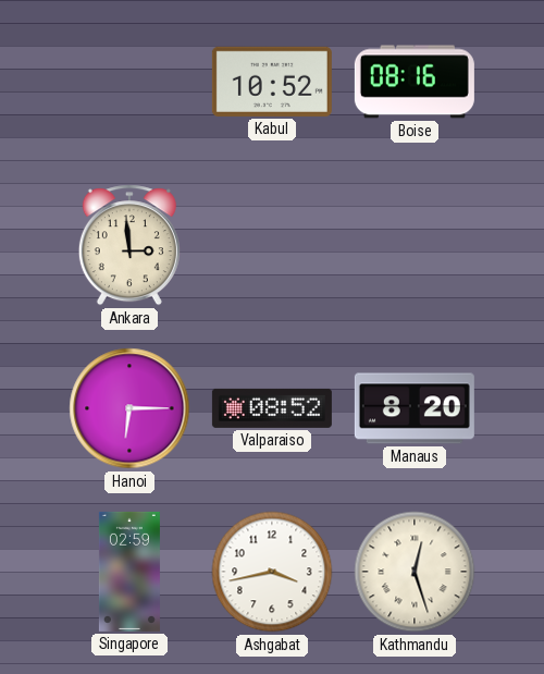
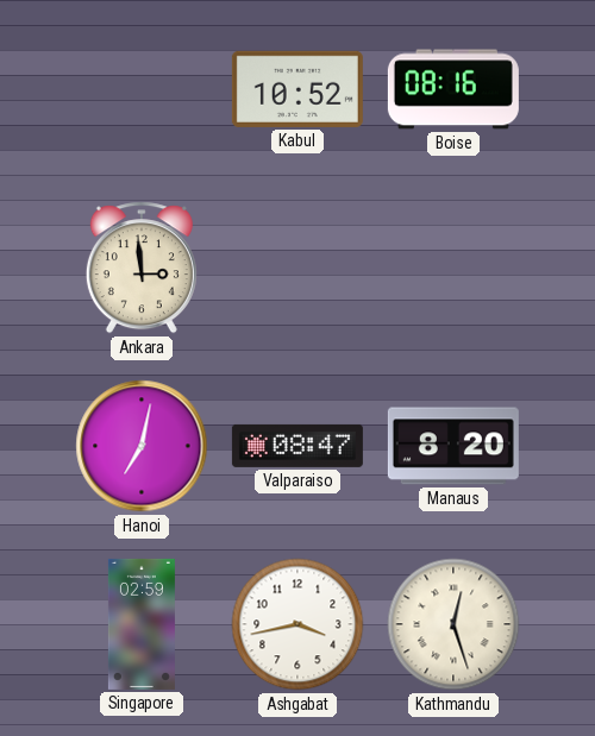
Hanoi: 6:15 -> 7:02 (142, 446)
Valparaiso: 08:52 -> 08:47 (297, 446)
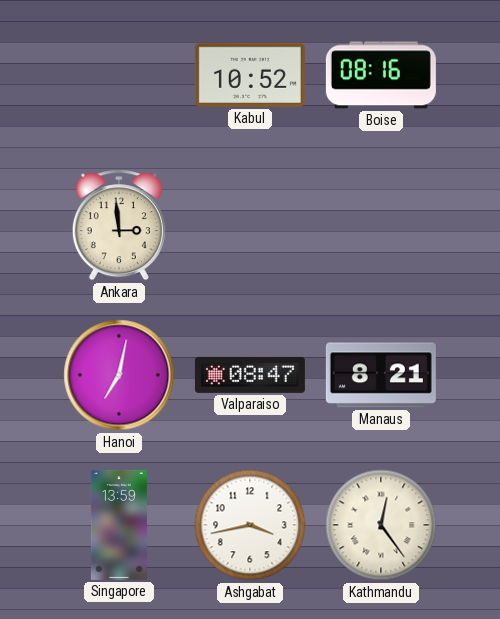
Manaus: 8:20 -> 8:21 (381, 375)
Singapore: 02:59 -> 13:59 (119, 525)
Kathmandu: 12:27 -> 12:24 (381, 525)
